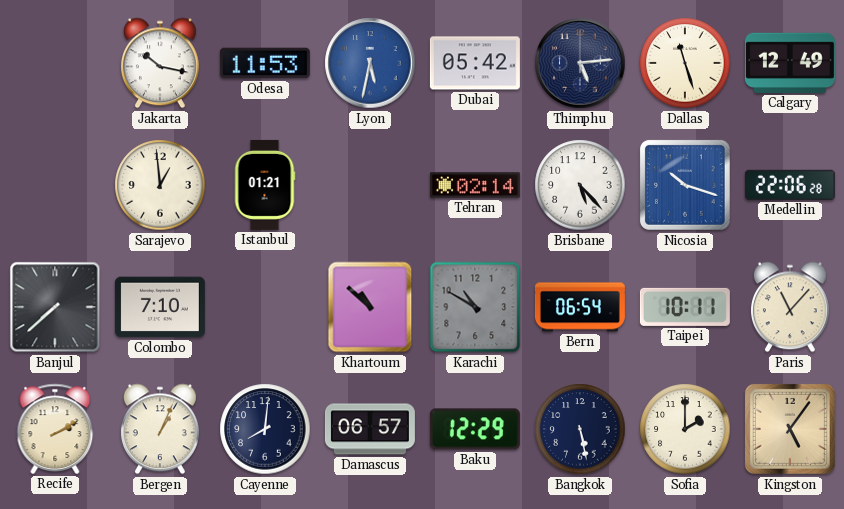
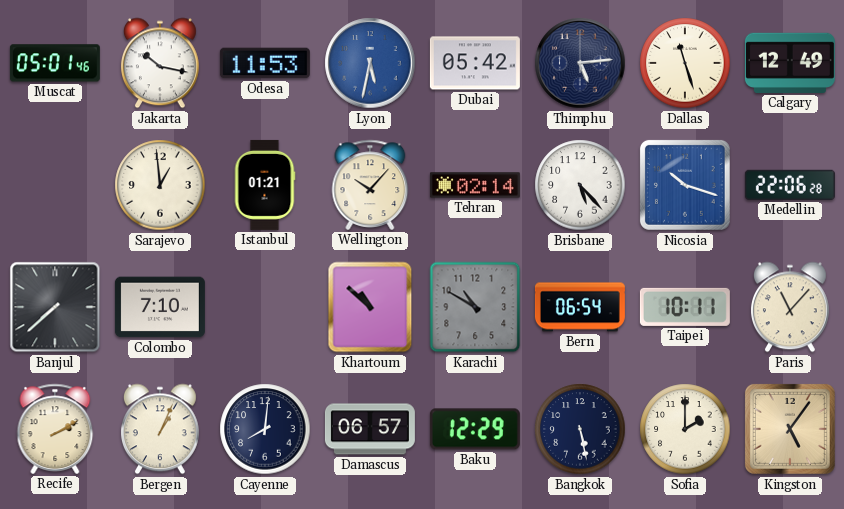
Muscat: none -> 05:01 (55, 63)
Wellington: none -> 10:07 (370, 185)
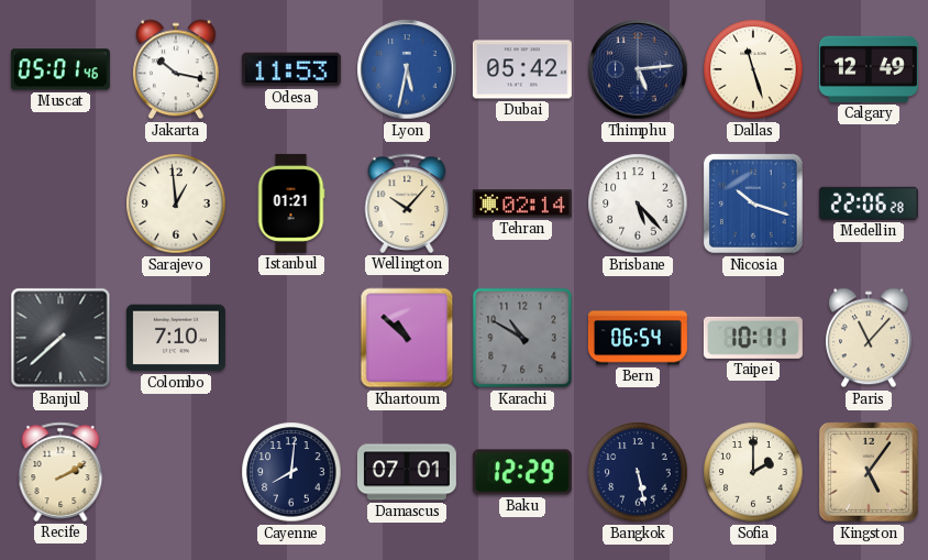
Bergen: 1:04 -> none (160, 429)
Damascus: 06:57 -> 07:01 (407, 472)
